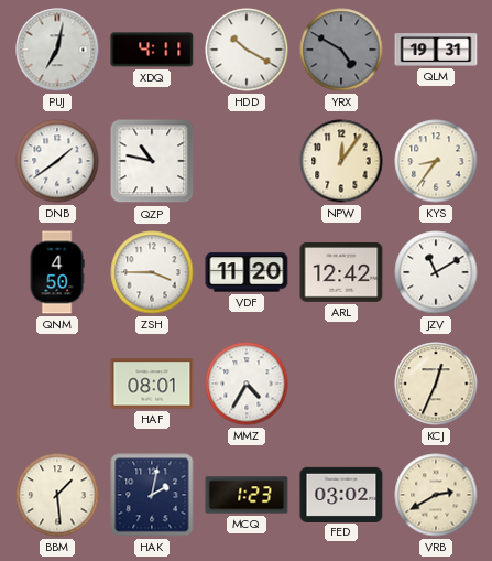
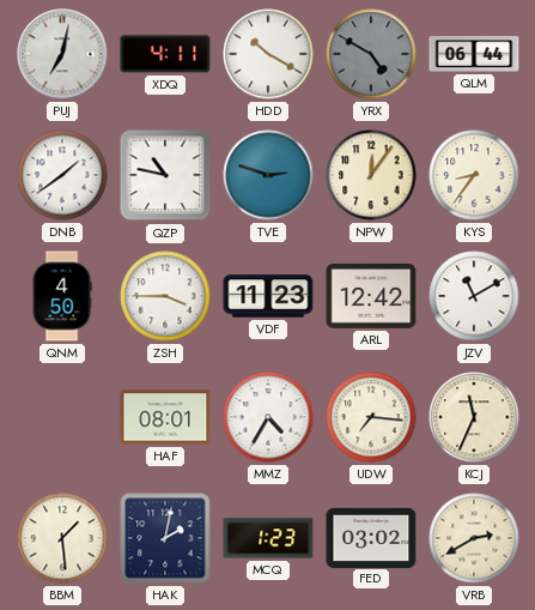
QLM: 19:31 -> 06:44 (474, 54)
TVE: none -> 2:48 (268, 175)
VDF: 11:20 -> 11:23 (268, 296)
UDW: none -> 7:16 (371, 417)
KCJ: 12:34 -> 11:34 (474, 417)
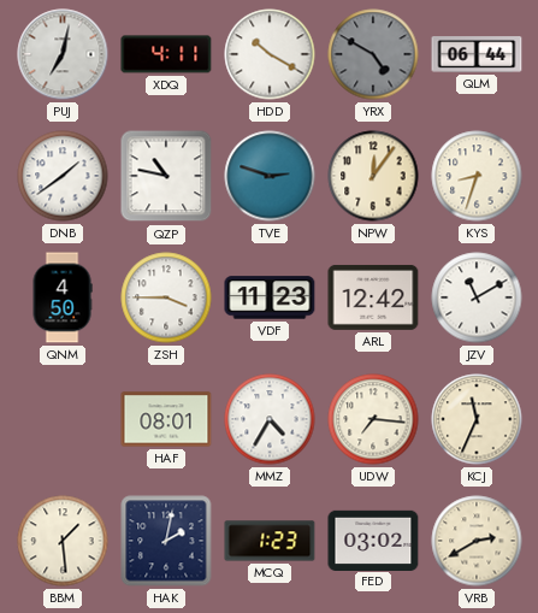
KYS: 8:36 -> 8:33 (477, 176)
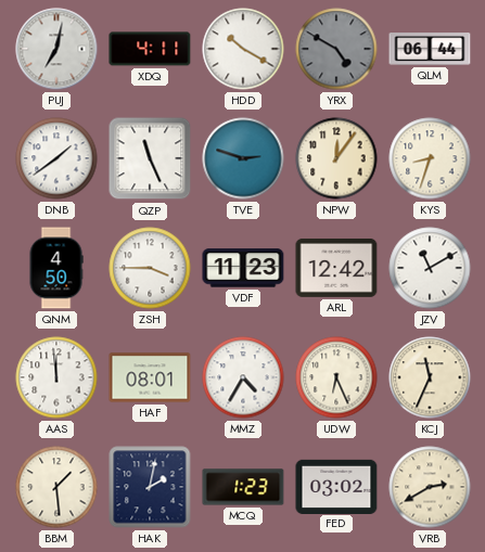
QZP: 10:47 -> 11:26 (150, 158)
AAS: none -> 11:59 (56, 377)
UDW: 7:16 -> 6:26 (336, 377)
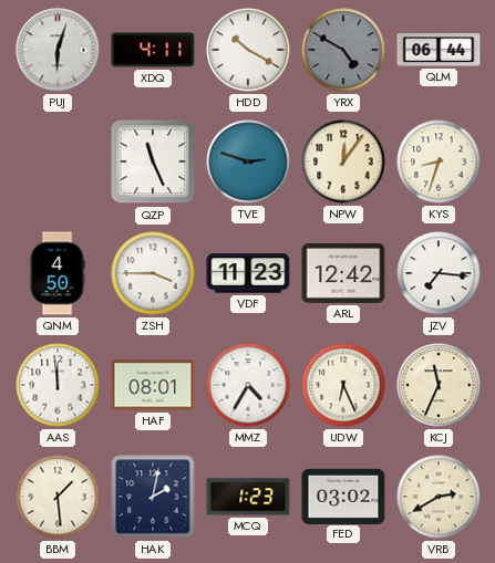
PUJ: 7:02 -> 6:03 (58, 50)
DNB: 1:39 -> none (56, 158)
JZV: 11:10 -> 7:16 (439, 273)
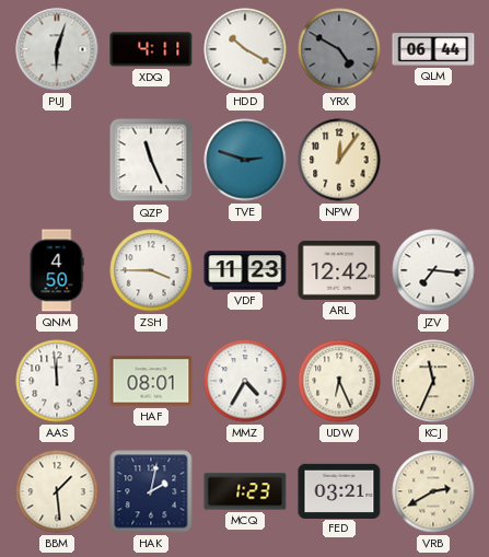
KYS: 8:33 -> none (439, 161)
FED: 03:02 -> 03:21 (339, 490)
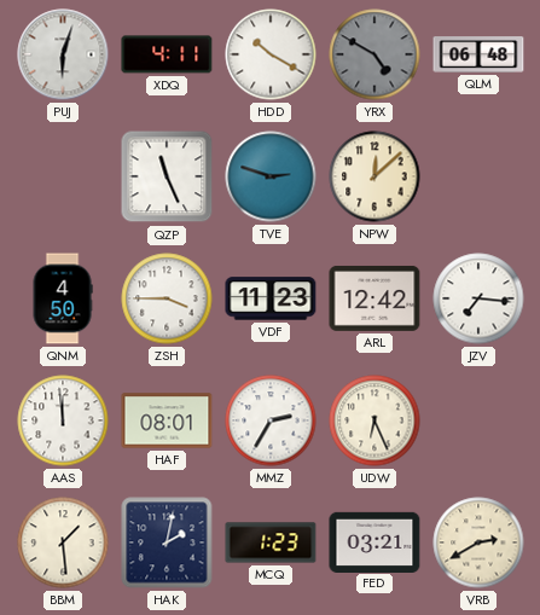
QLM: 06:44 -> 06:48 (478, 54)
NPW: 12:06 -> 12:08 (374, 176)
MMZ: 4:35 -> 2:35 (271, 420)
KCJ: 11:34 -> none (433, 381)
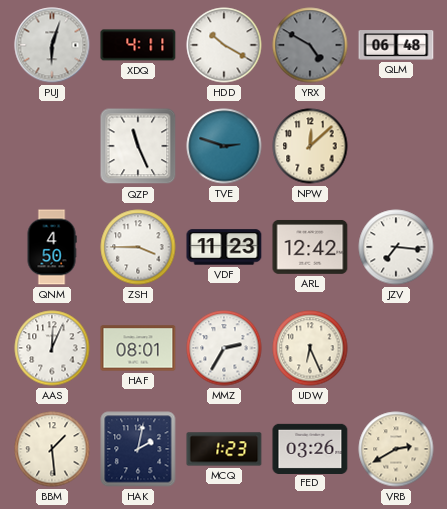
AAS: 11:59 -> 12:04 (52, 348)
FED: 03:21 -> 03:26 (310, 448)
